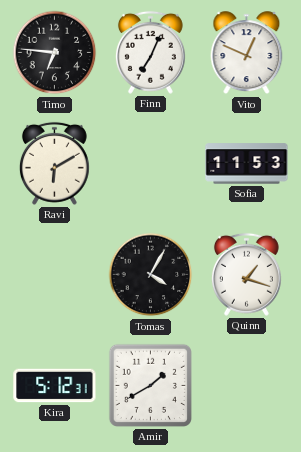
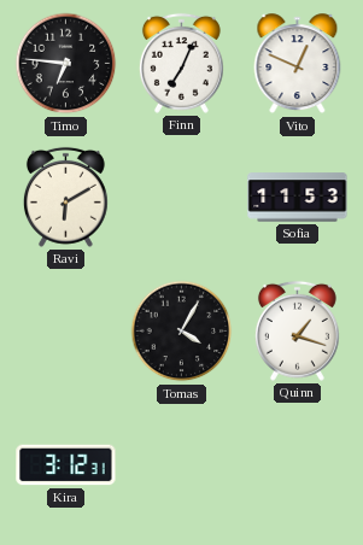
Kira: 5:12 -> 3:12 (66, 465)
Amir: 1:40 -> none (150, 385)
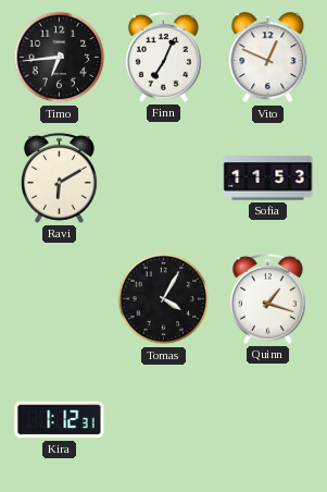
Timo: 6:46 -> 6:44 (60, 58)
Kira: 3:12 -> 1:12 (60, 420)
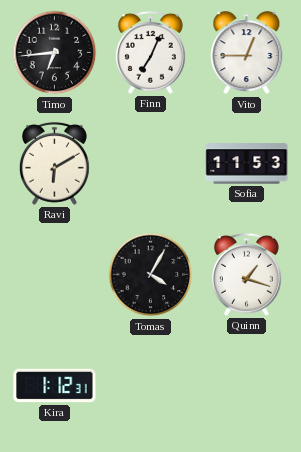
Vito: 12:49 -> 12:45 (247, 53)
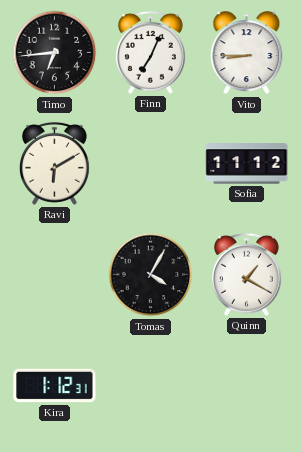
Vito: 12:45 -> 8:45 (247, 53)
Sofia: 11:53 -> 11:12 (247, 164)
Quinn: 1:18 -> 1:20 (246, 274)
